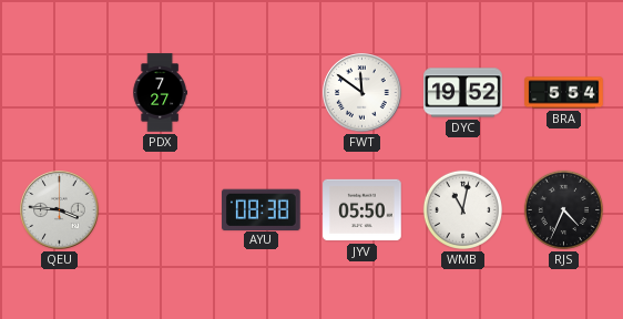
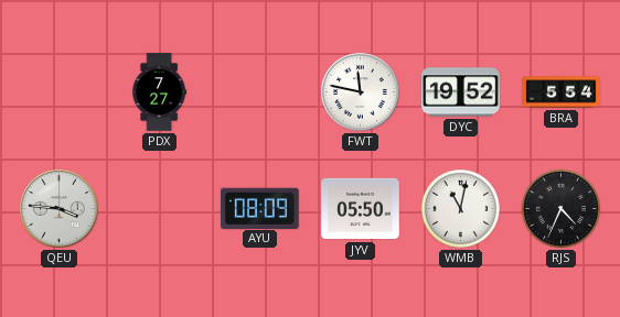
FWT: 11:51 -> 11:47 (361, 92)
AYU: 08:38 -> 08:09 (260, 208)
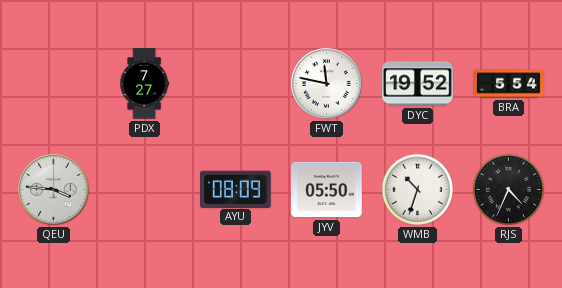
WMB: 11:02 -> 10:33 (417, 189)
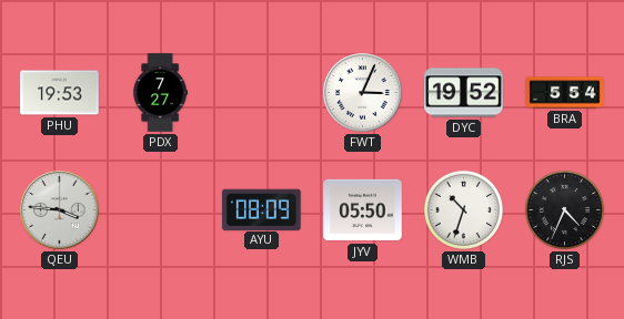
PHU: none -> 19:53 (60, 93)
FWT: 11:47 -> 3:04 (363, 93)
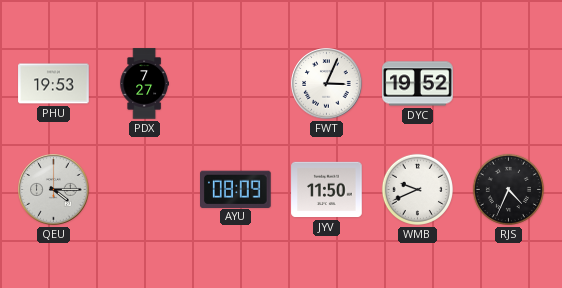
BRA: 5:54 -> none (565, 93)
QEU: 3:46 -> 4:15 (54, 190)
JYV: 05:50 -> 11:50 (327, 190)
WMB: 10:33 -> 9:41 (417, 189)
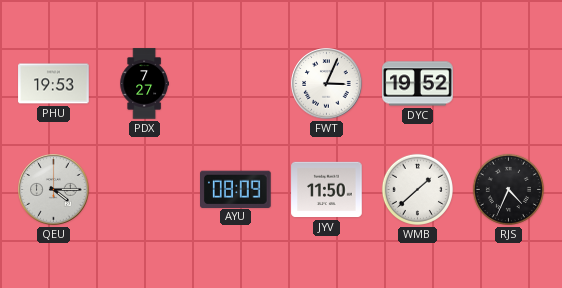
WMB: 9:41 -> 1:38 (417, 189)
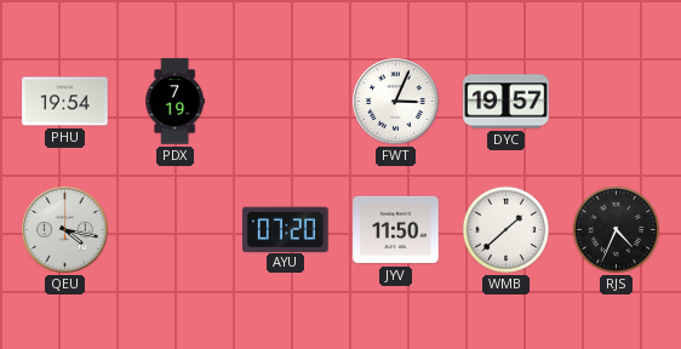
PHU: 19:53 -> 19:54 (65, 102)
PDX: 7:27 -> 7:19 (174, 102)
DYC: 19:52 -> 19:57 (507, 102)
QEU: 4:15 -> 4:17 (65, 230)
AYU: 08:09 -> 07:20 (286, 229)
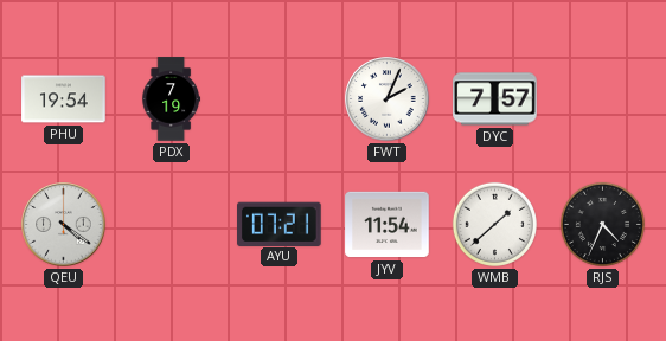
FWT: 3:04 -> 2:04 (388, 99)
DYC: 19:57 -> 7:57 (495, 99)
QEU: 4:17 -> 4:21 (64, 225)
AYU: 07:20 -> 07:21 (280, 224)
JYV: 11:50 -> 11:54 (388, 225)
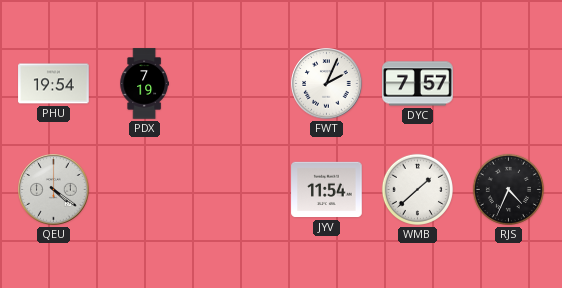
AYU: 07:21 -> none (280, 224)
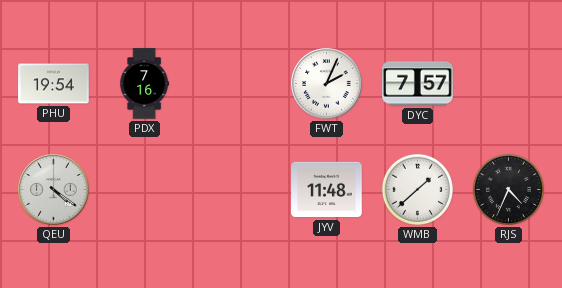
PDX: 7:19 -> 7:16 (144, 84)
JYV: 11:54 -> 11:48 (327, 190)
